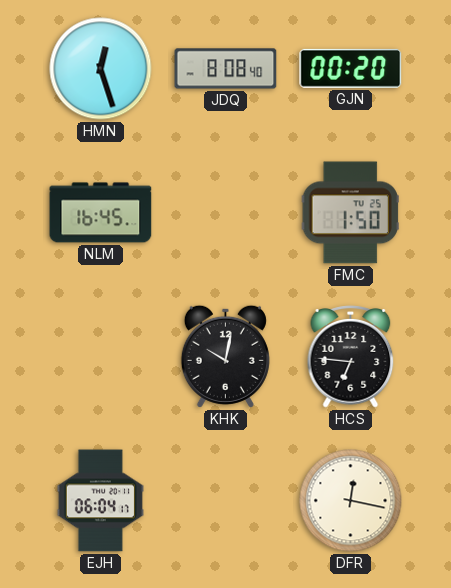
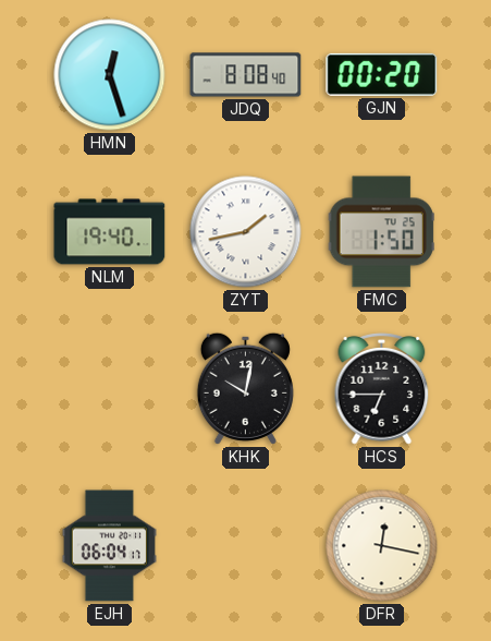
NLM: 16:45 -> 19:40 (110, 232)
ZYT: none -> 1:43 (246, 232)
HCS: 6:46 -> 6:45 (382, 389)
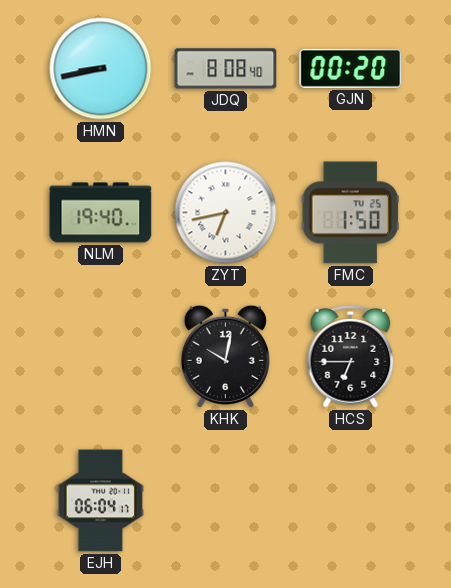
HMN: 12:27 -> 8:43 (101, 69)
ZYT: 1:43 -> 6:43 (226, 213)
DFR: 12:17 -> none (382, 546)
